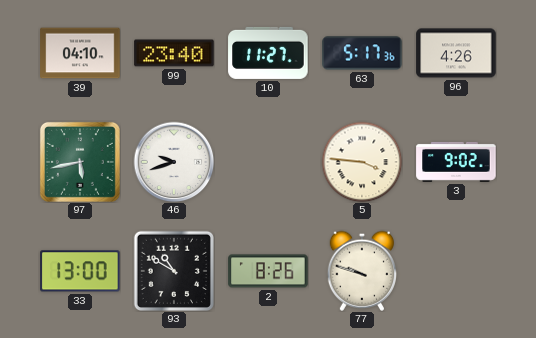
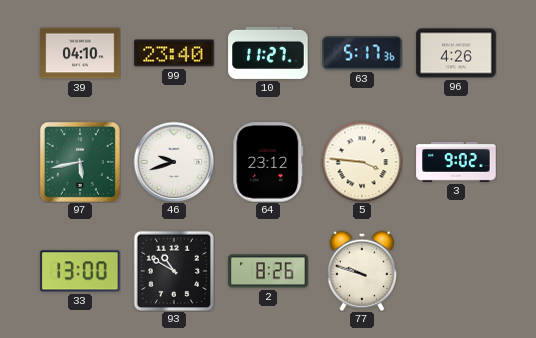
64: none -> 23:12 (268, 162)
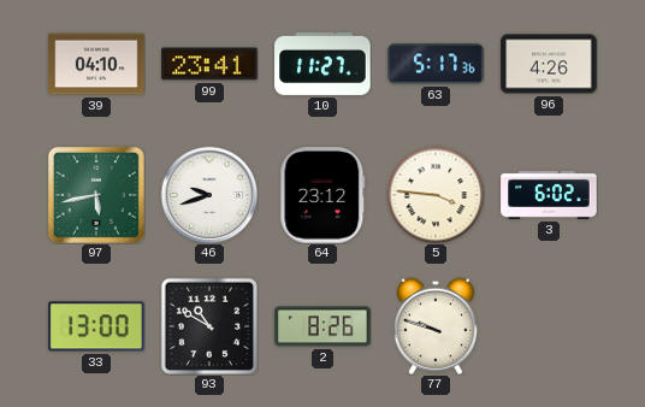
99: 23:40 -> 23:41 (209, 64)
3: 9:02 -> 6:02 (549, 195)
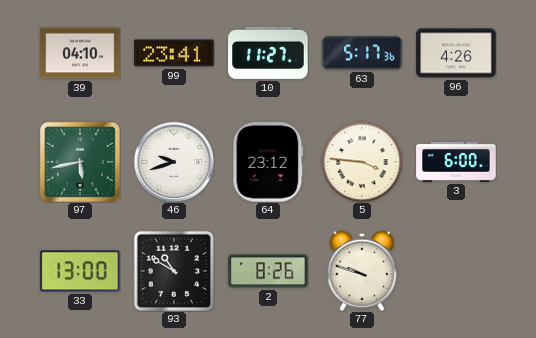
3: 6:02 -> 6:00 (456, 162)
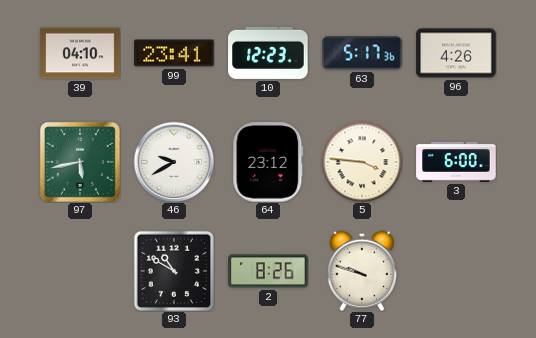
10: 11:27 -> 12:23 (268, 53)
46: 9:42 -> 9:40 (174, 162)
33: 13:00 -> none (80, 271)
